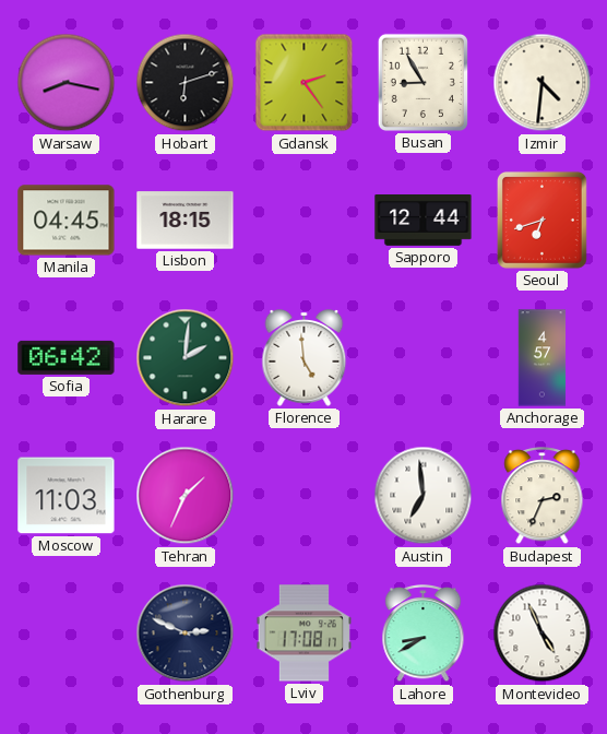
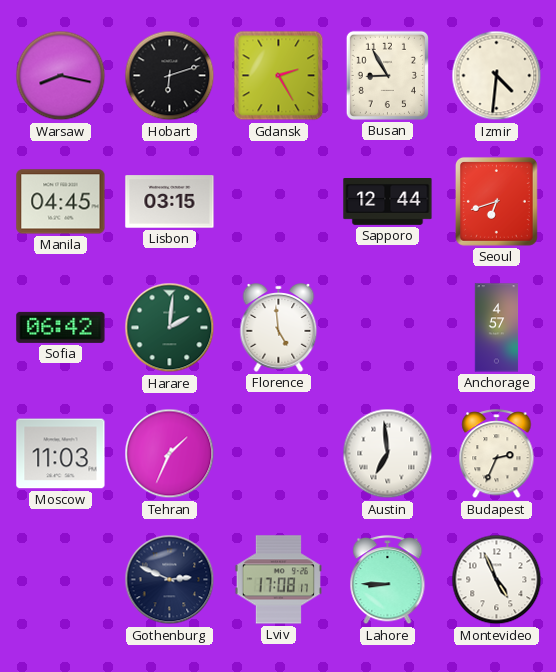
Gdansk: 2:24 -> 2:25 (279, 76)
Lisbon: 18:15 -> 03:15 (170, 202)
Lahore: 8:40 -> 8:45 (388, 580)
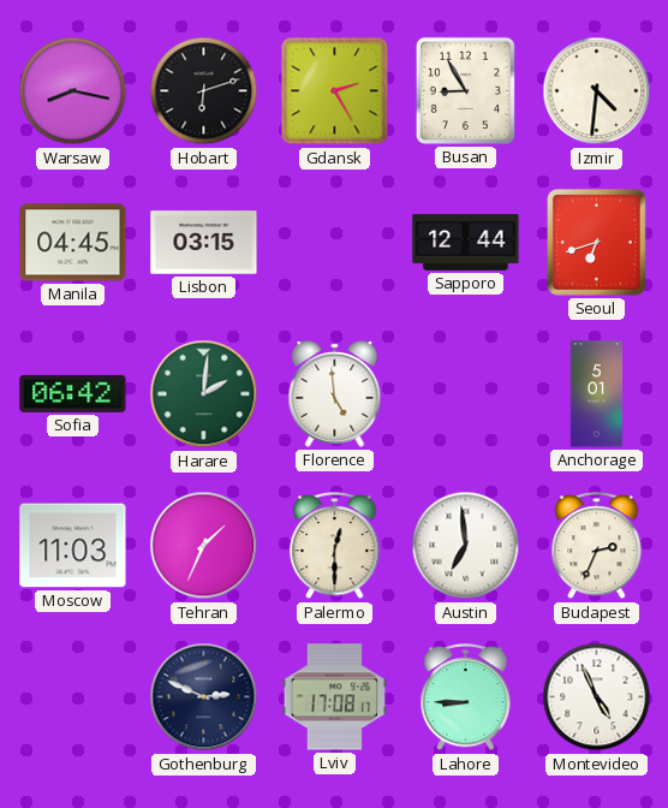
Anchorage: 4:57 -> 5:01 (597, 394)
Palermo: none -> 12:30 (335, 546)
